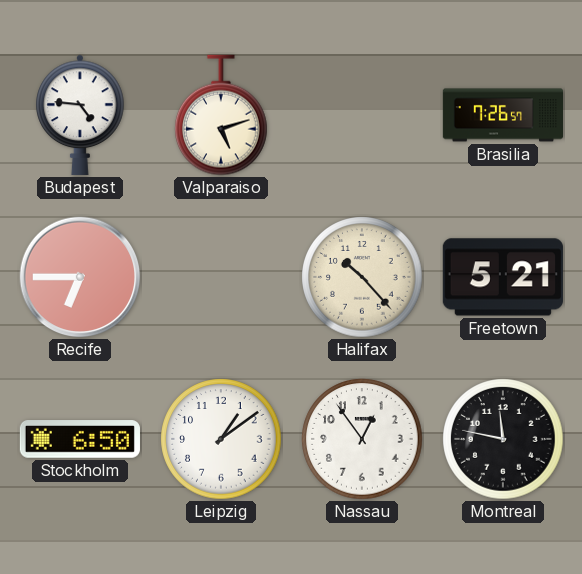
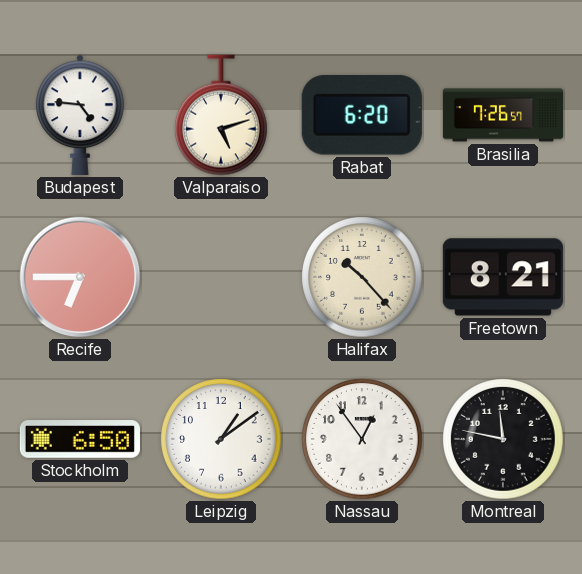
Rabat: none -> 6:20 (362, 115)
Freetown: 5:21 -> 8:21 (503, 277)
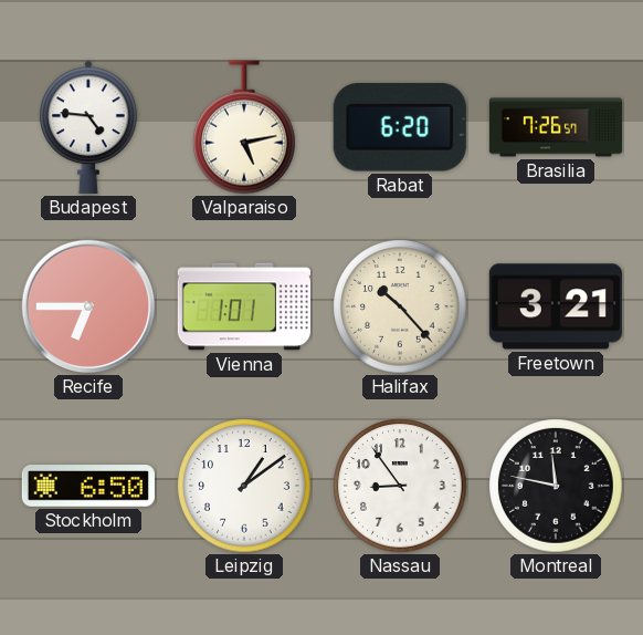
Valparaiso: 5:12 -> 5:13 (245, 127)
Vienna: none -> 1:01 (244, 306)
Freetown: 8:21 -> 3:21 (556, 306)
Nassau: 12:54 -> 8:54 (400, 486)
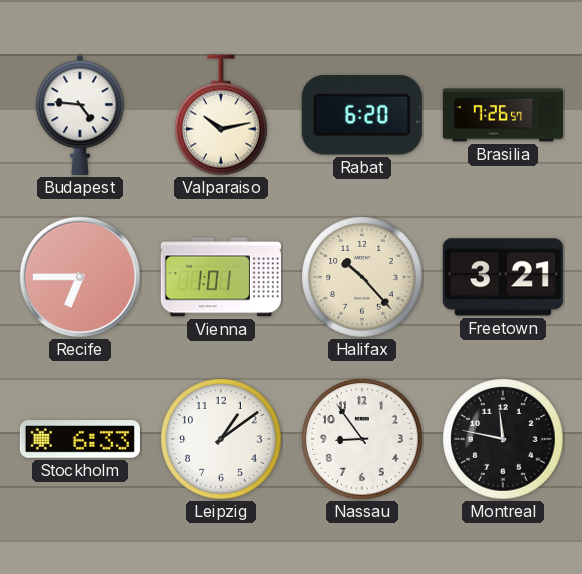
Valparaiso: 5:13 -> 10:13 (222, 115)
Stockholm: 6:50 -> 6:33 (80, 439)
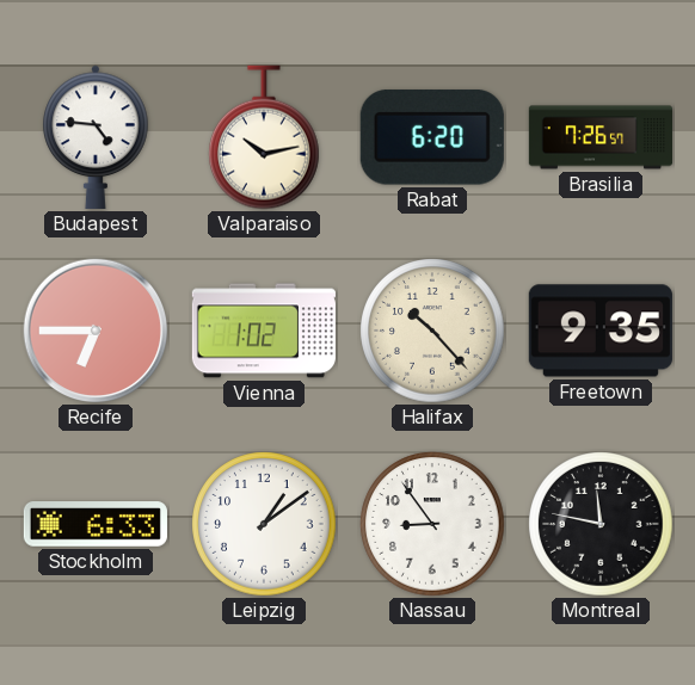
Vienna: 1:01 -> 1:02 (264, 331)
Freetown: 3:21 -> 9:35 (601, 331)
